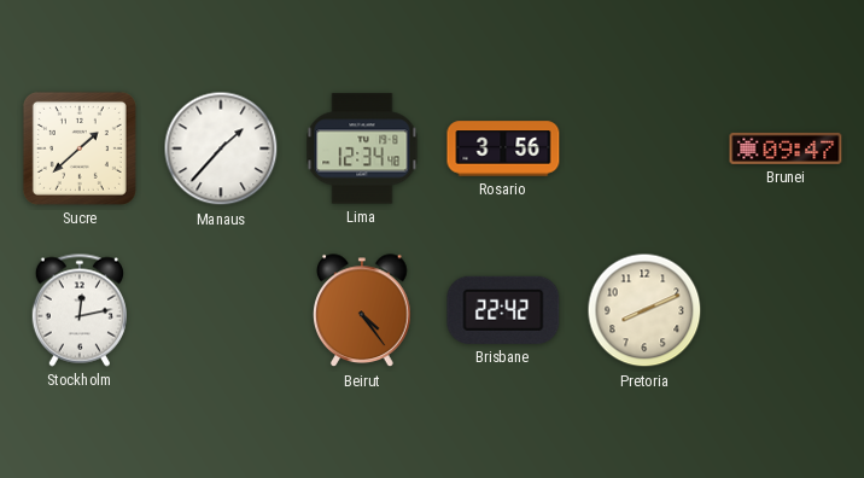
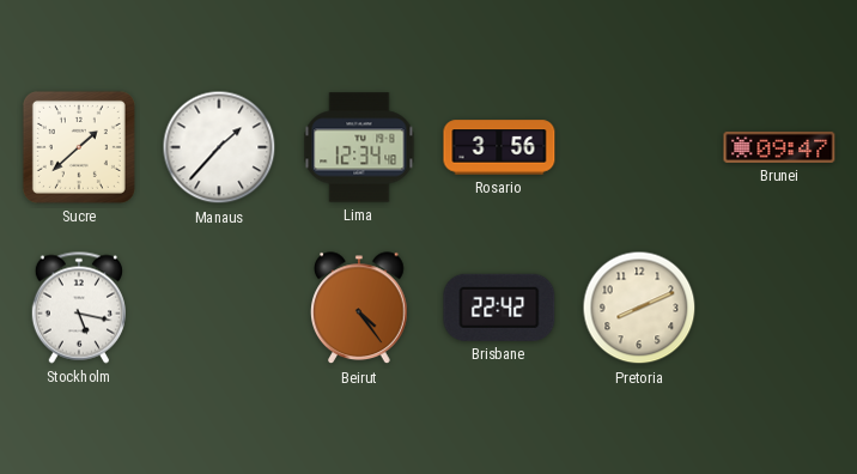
Stockholm: 12:13 -> 5:17 (79, 308)
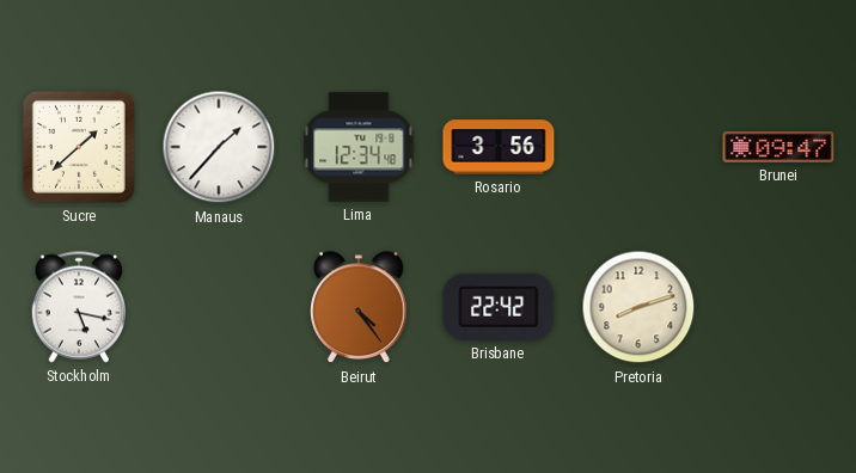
Pretoria: 8:11 -> 8:12 (638, 307)
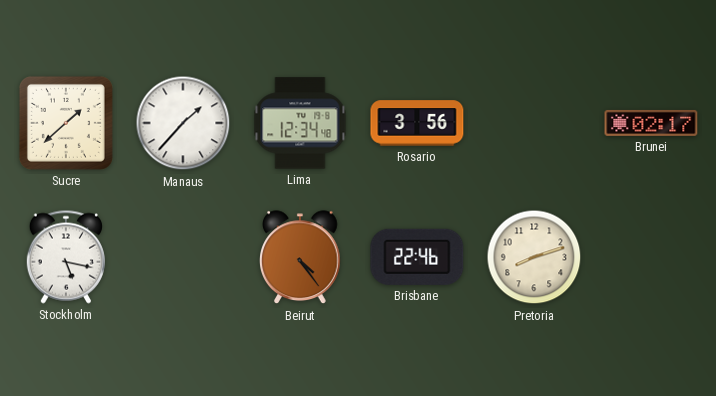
Brunei: 09:47 -> 02:17 (651, 123)
Brisbane: 22:42 -> 22:46 (417, 257)
